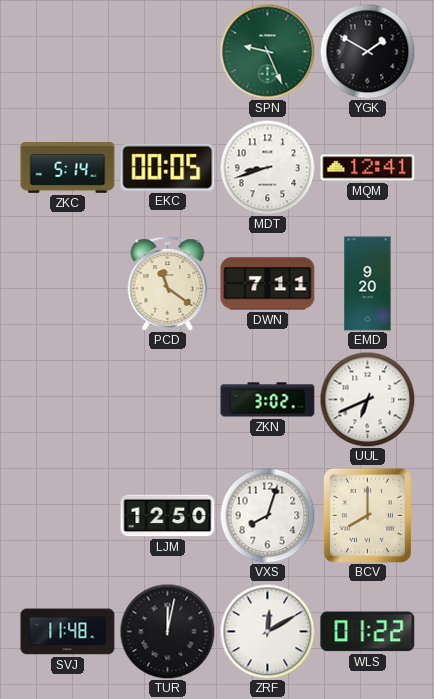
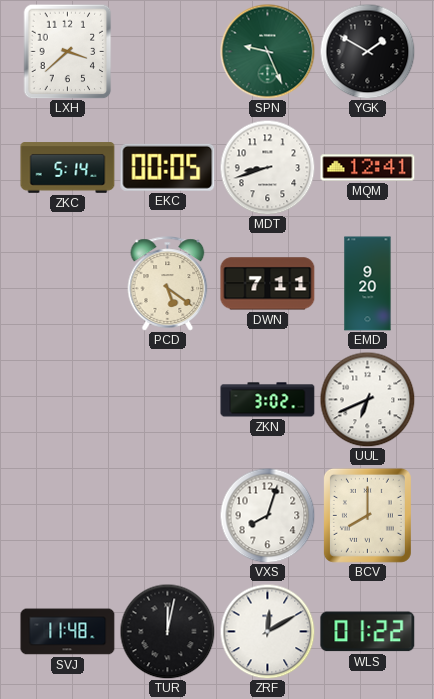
LXH: none -> 3:38 (68, 51)
PCD: 11:21 -> 5:21 (168, 284)
LJM: 12:50 -> none (168, 516)
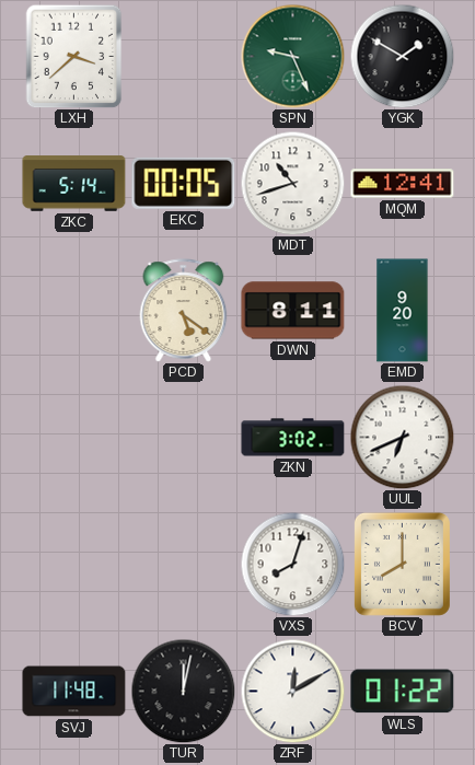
MDT: 8:42 -> 10:42 (292, 183)
DWN: 7:11 -> 8:11 (293, 311)
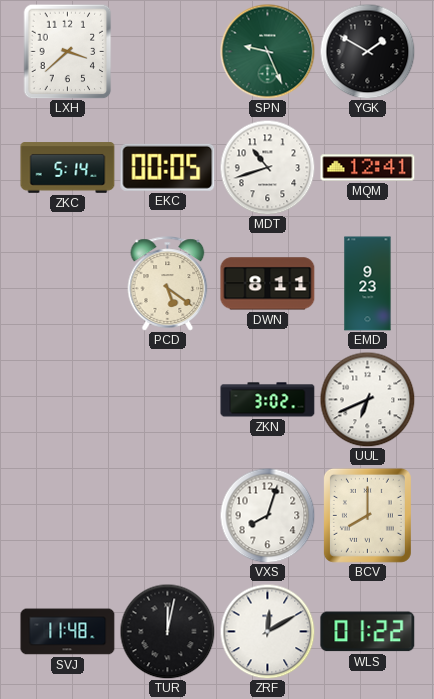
EMD: 9:20 -> 9:23 (368, 284)
